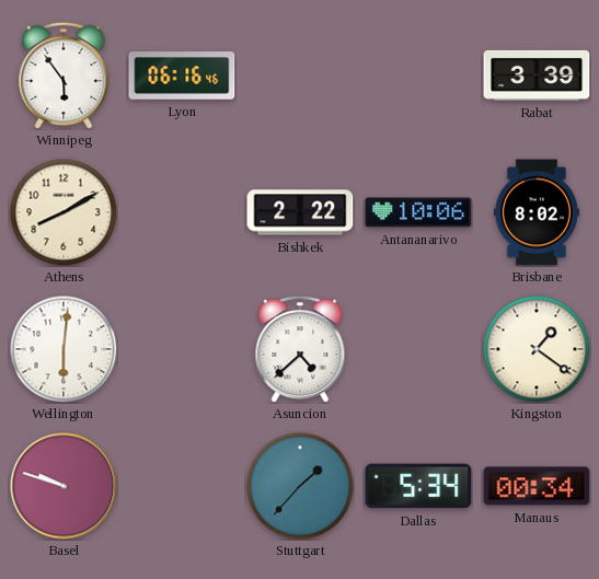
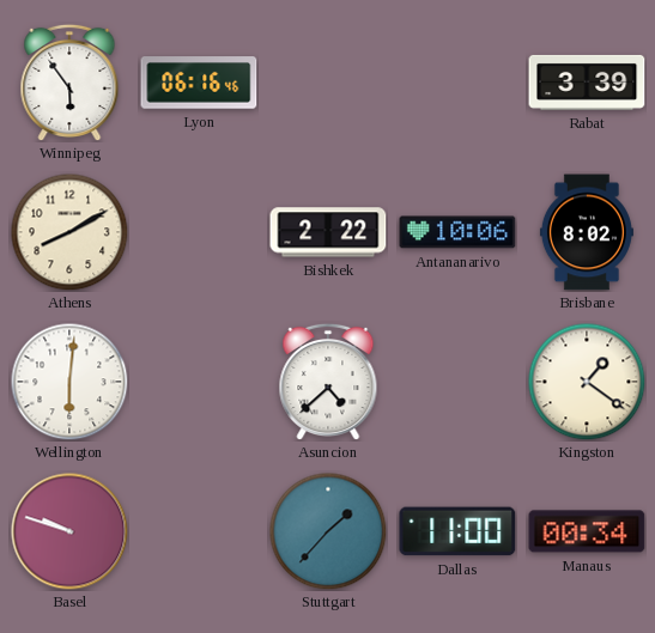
Dallas: 5:34 -> 11:00 (457, 531)
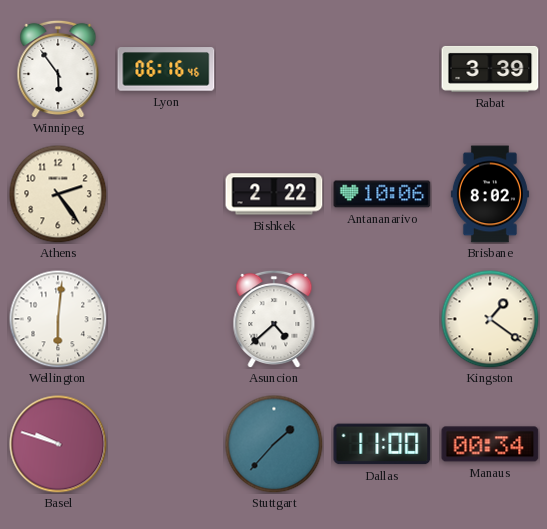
Athens: 8:10 -> 2:24 (58, 194)
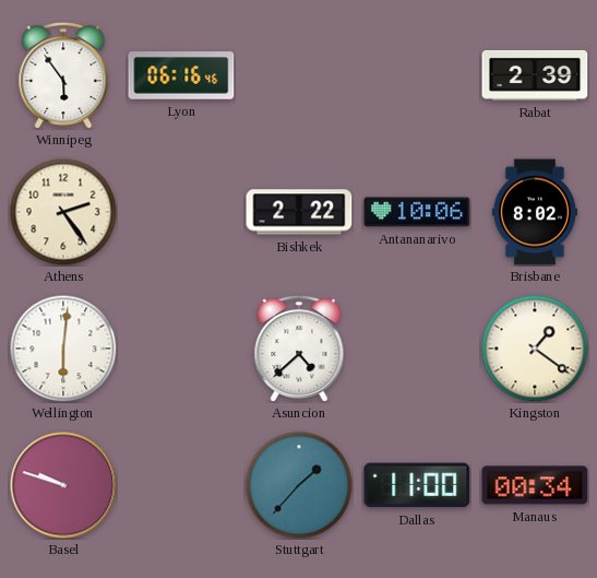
Rabat: 3:39 -> 2:39 (535, 75)
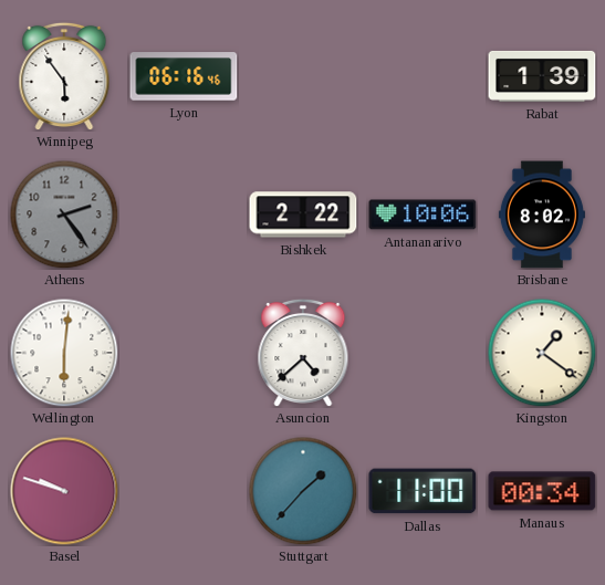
Rabat: 2:39 -> 1:39 (542, 76)
Athens dial: cream -> grey (64, 215)
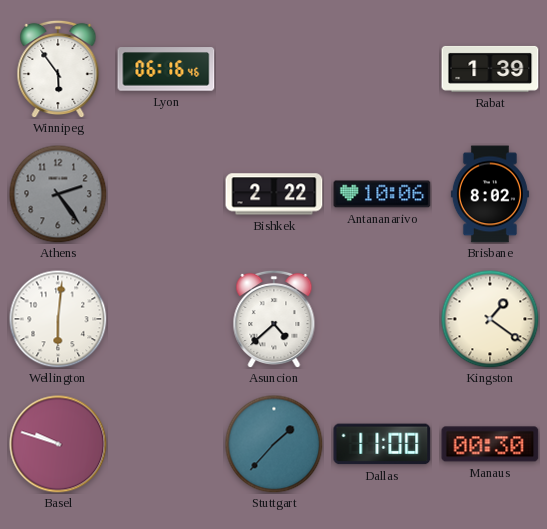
Manaus: 00:34 -> 00:30 (490, 444)
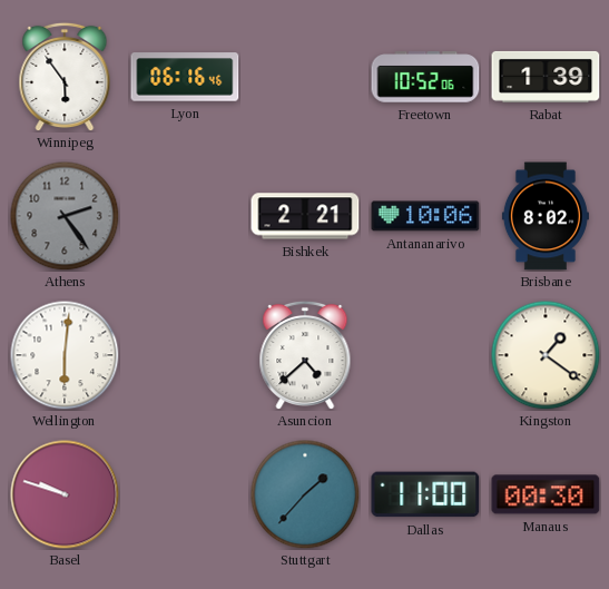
Freetown: none -> 10:52 (425, 77)
Bishkek: 2:22 -> 2:21 (305, 216)
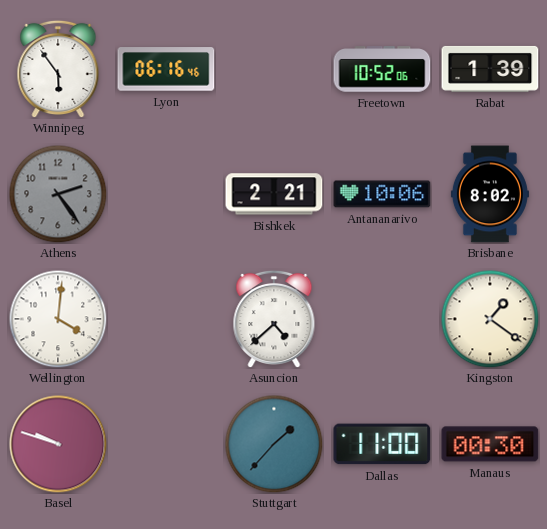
Wellington: 6:01 -> 4:01 (58, 319)
